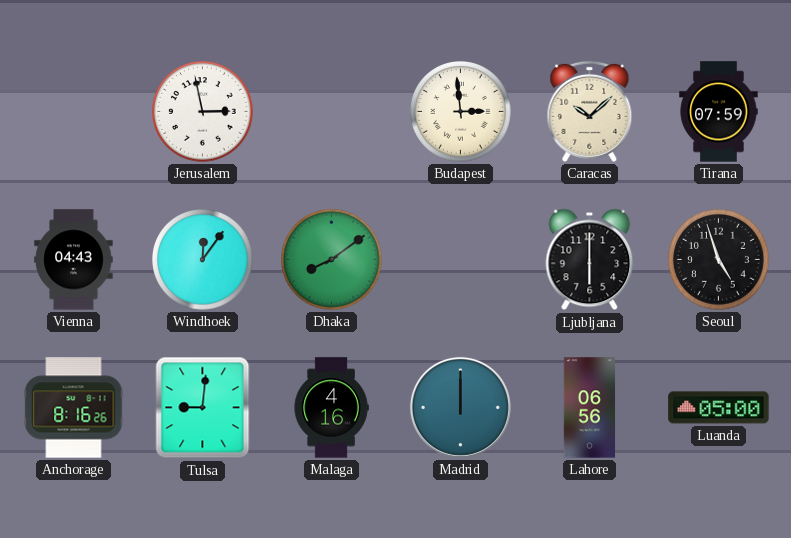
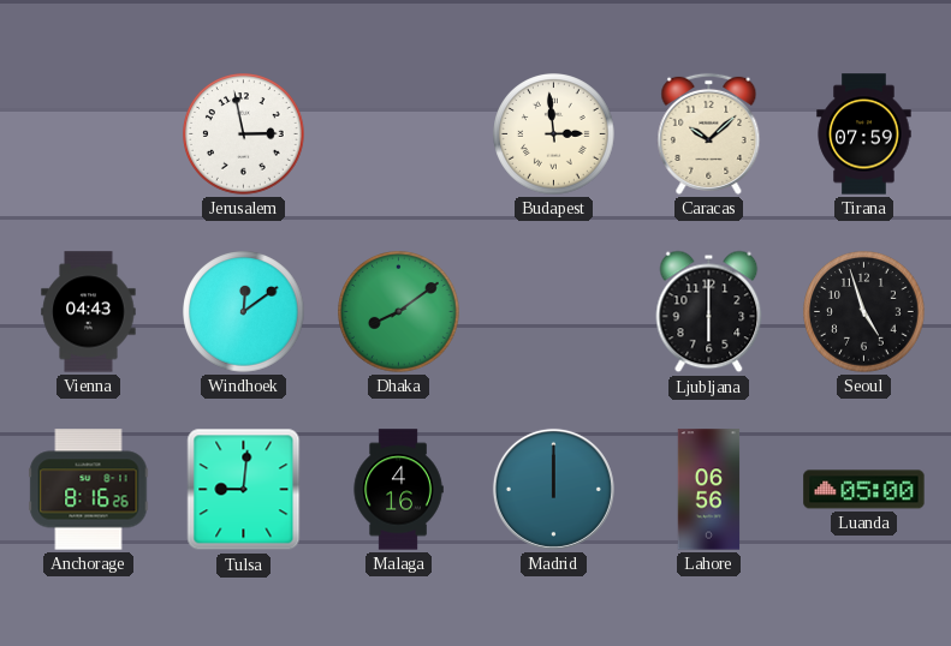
Windhoek: 12:06 -> 12:09 (244, 312)
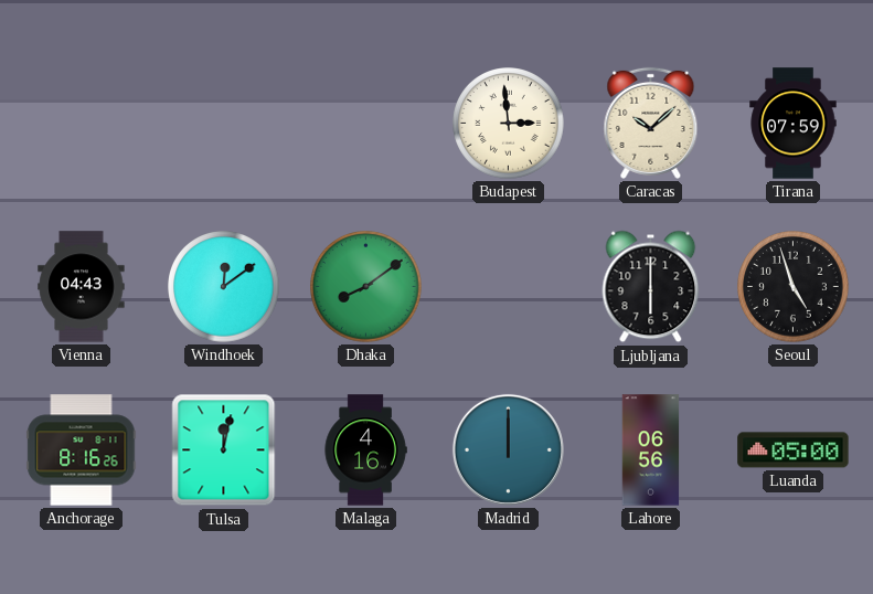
Jerusalem: 2:58 -> none (244, 134)
Tulsa: 9:01 -> 12:02 (224, 450)
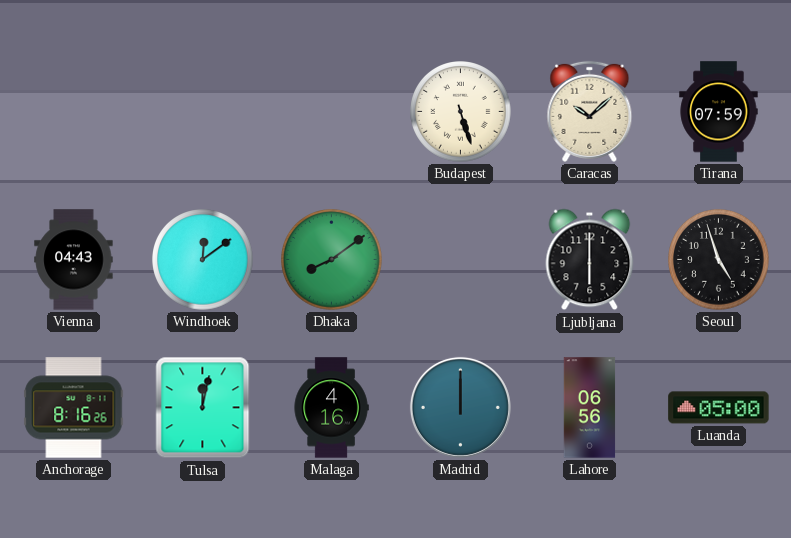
Budapest: 2:59 -> 5:27 (461, 112)
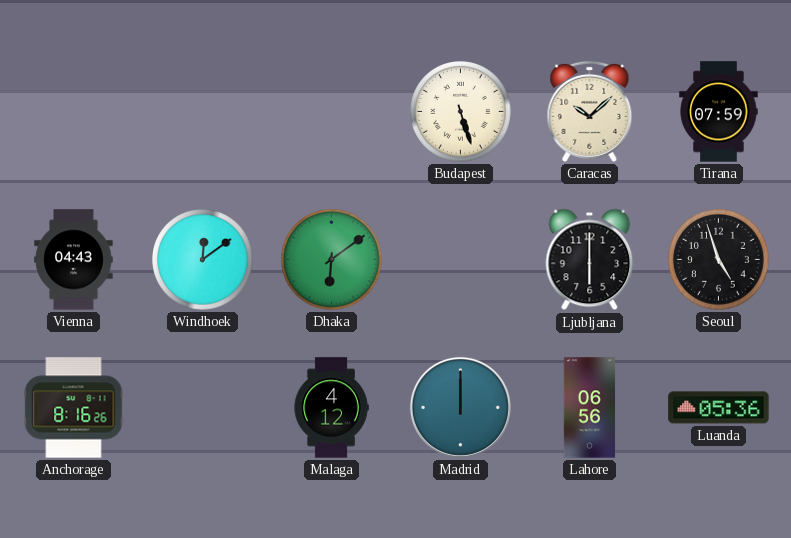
Dhaka: 8:09 -> 6:09 (332, 260)
Tulsa: 12:02 -> none (203, 408)
Malaga: 4:16 -> 4:12 (331, 408)
Luanda: 05:00 -> 05:36 (719, 408)
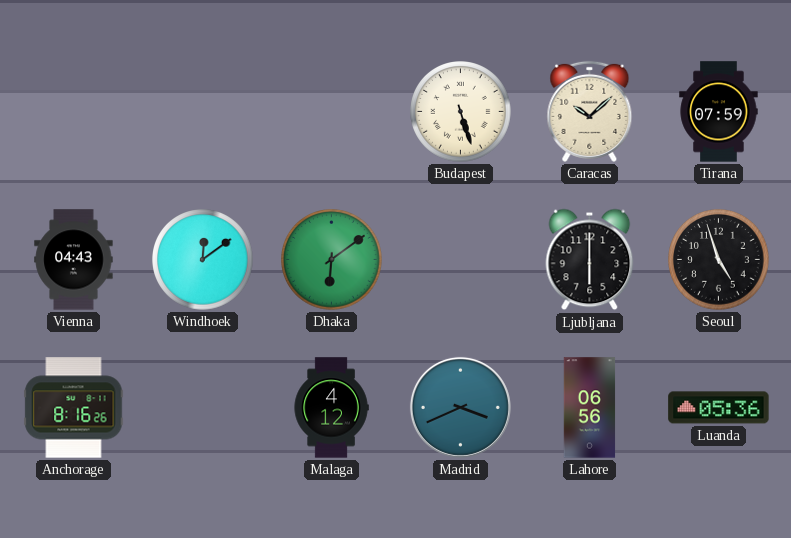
Madrid: 12:00 -> 3:41 (460, 407)
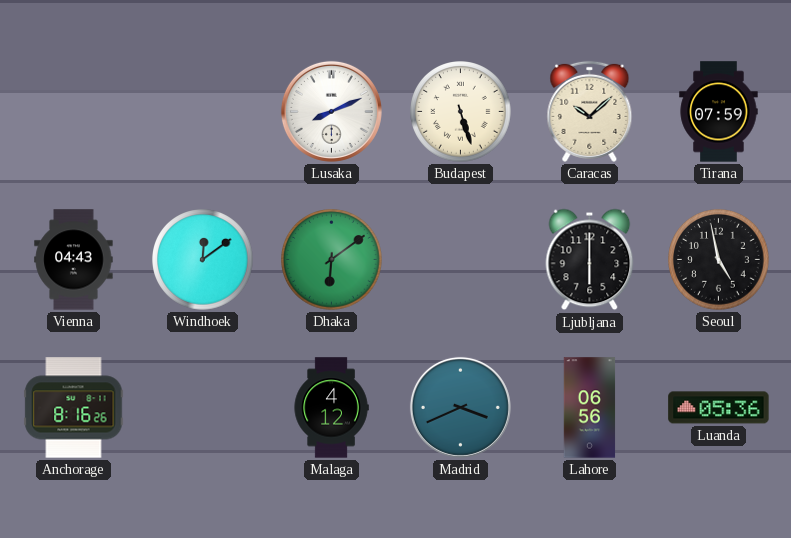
Lusaka: none -> 8:11 (331, 111)
Seoul: 4:57 -> 4:58 (719, 260)
